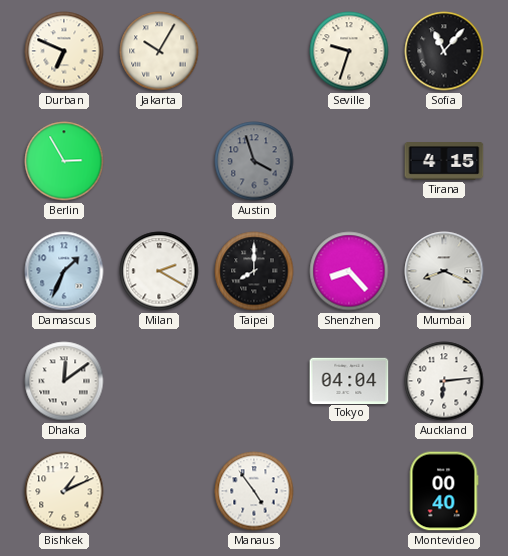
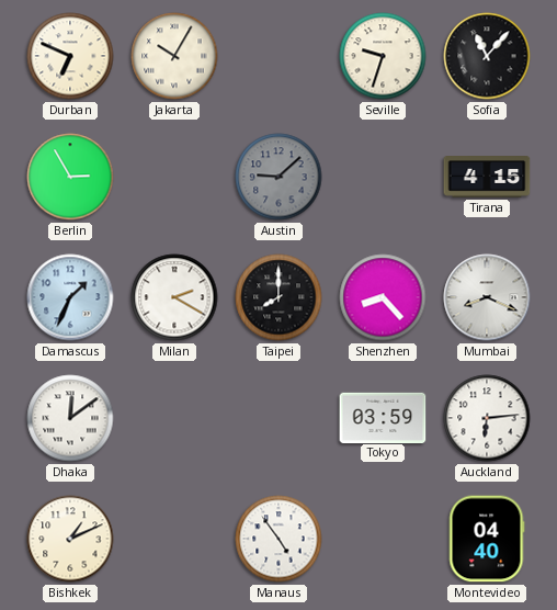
Austin: 3:57 -> 9:08 (278, 177)
Tokyo: 04:04 -> 03:59 (383, 417)
Montevideo: 00:40 -> 04:40 (487, 539)
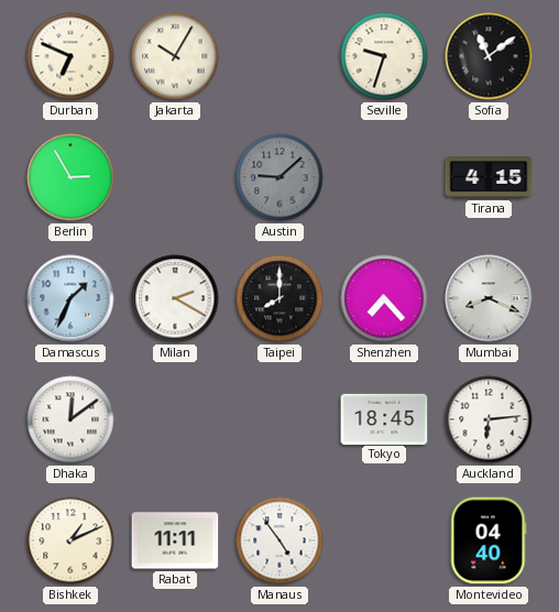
Sofia: 11:07 -> 11:09 (489, 56)
Shenzhen: 8:23 -> 7:23 (384, 298)
Tokyo: 03:59 -> 18:45 (384, 418)
Rabat: none -> 11:11 (175, 540)
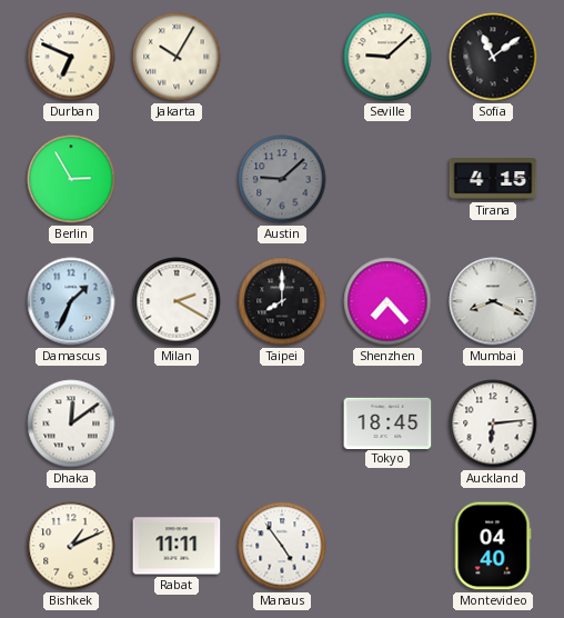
Seville: 9:33 -> 9:08 (387, 57)
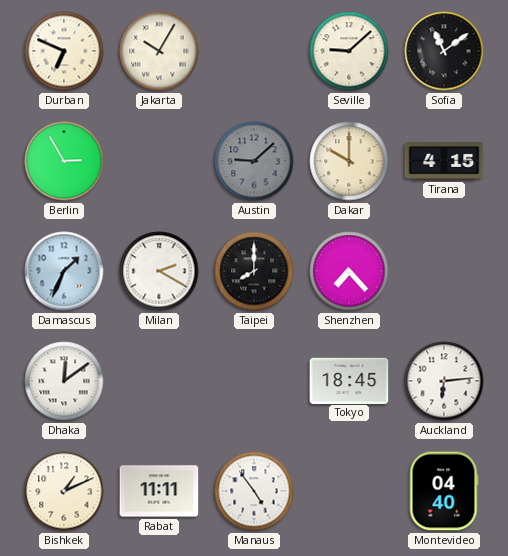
Dakar: none -> 10:00 (349, 161)
Mumbai: 8:19 -> none (493, 301)
